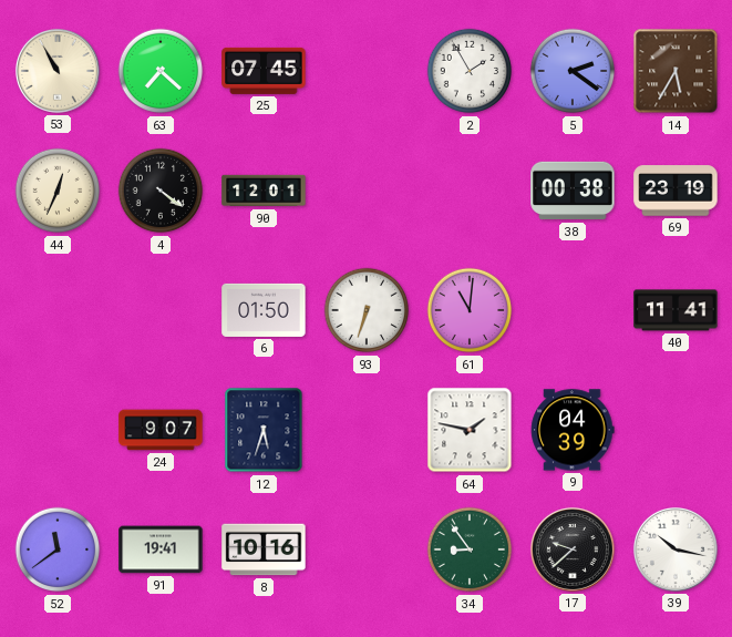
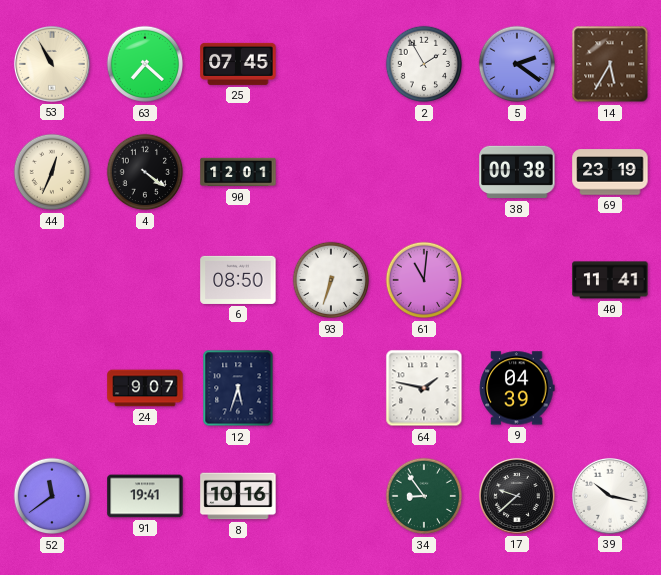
6: 01:50 -> 08:50 (238, 280)
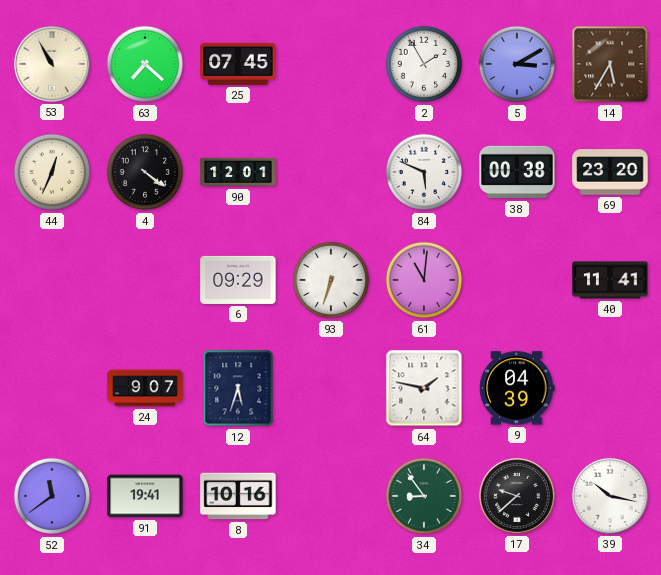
5: 2:21 -> 3:10 (517, 64)
84: none -> 5:49 (424, 172)
69: 23:19 -> 23:20 (610, 172)
6: 08:50 -> 09:29 (238, 280)
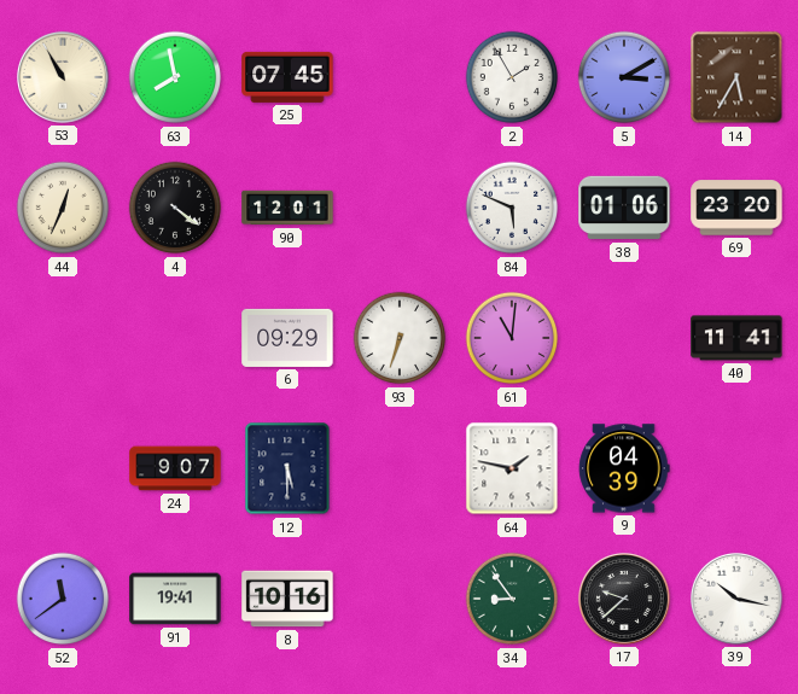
63: 7:22 -> 7:58 (175, 77)
38: 00:38 -> 01:06 (624, 208)
12: 5:33 -> 5:30 (287, 468)
